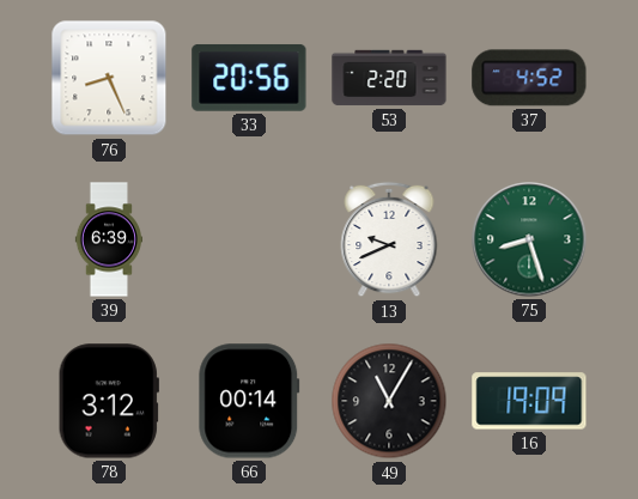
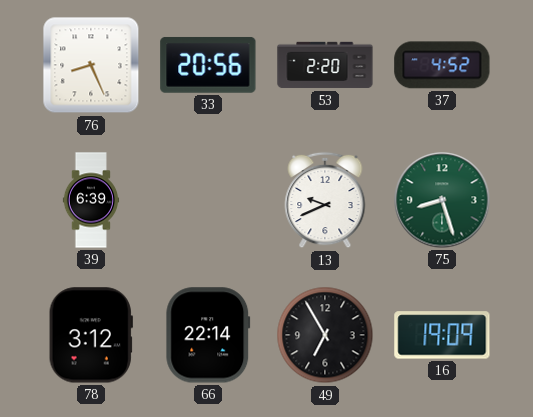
66: 00:14 -> 22:14 (208, 335)
49: 11:05 -> 6:55 (325, 335)
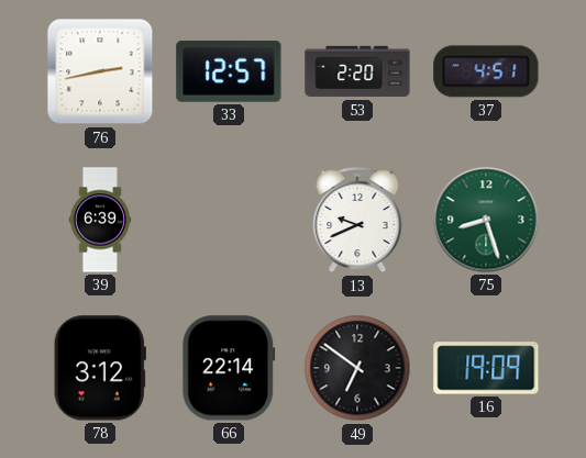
76: 8:26 -> 2:43 (100, 71)
33: 20:56 -> 12:57 (229, 71)
37: 4:52 -> 4:51 (486, 71)
49: 6:55 -> 6:51 (357, 368)
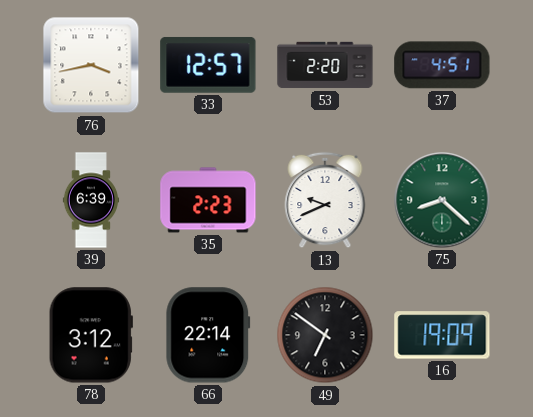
76: 2:43 -> 3:43 (91, 65)
35: none -> 2:23 (208, 200)
75: 8:27 -> 8:22 (442, 200)
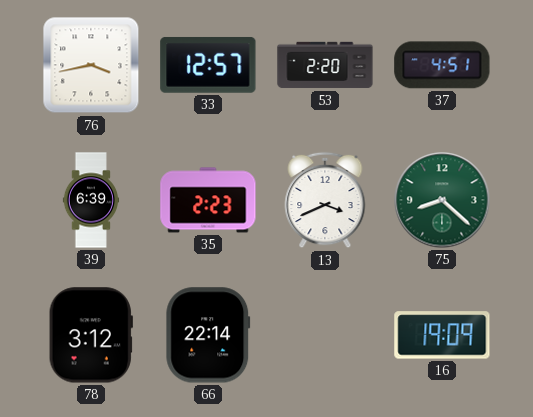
13: 9:41 -> 3:41 (325, 200)
49: 6:51 -> none (325, 335)
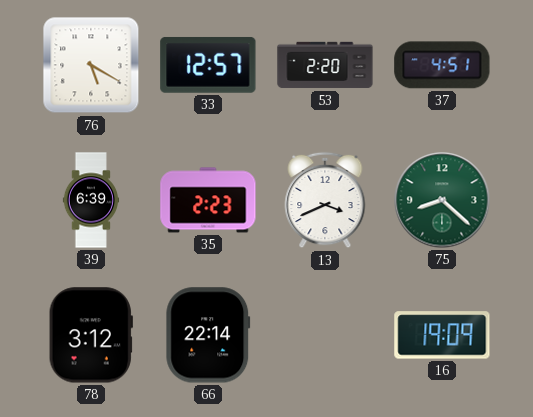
76: 3:43 -> 5:20 (91, 65)
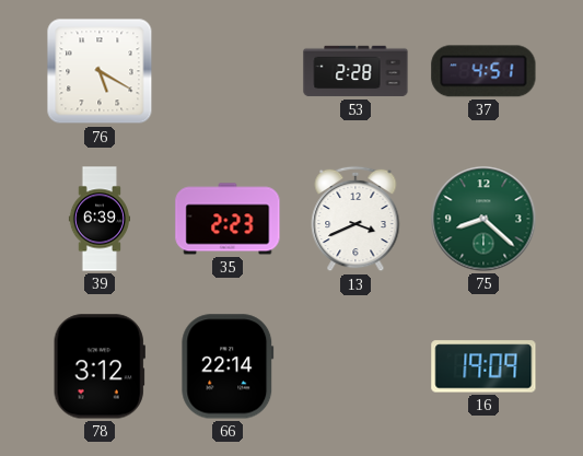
33: 12:57 -> none (208, 65)
53: 2:20 -> 2:28 (355, 71)
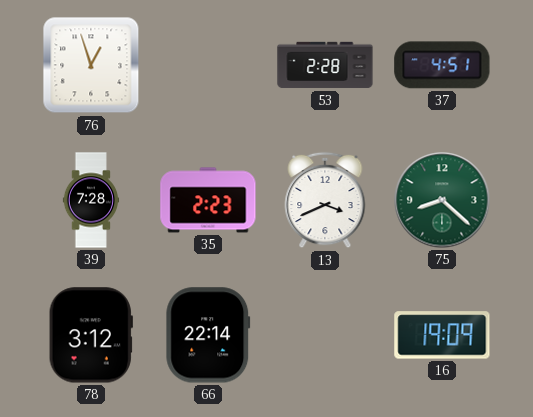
76: 5:20 -> 12:57 (91, 65)
39: 6:39 -> 7:28 (90, 200)
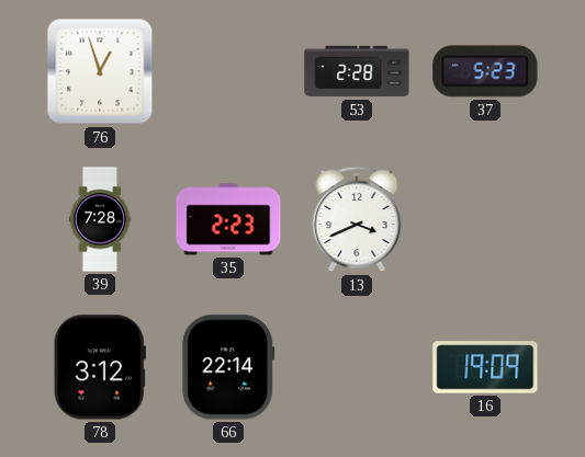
37: 4:51 -> 5:23 (485, 71)
75: 8:22 -> none (442, 200)
